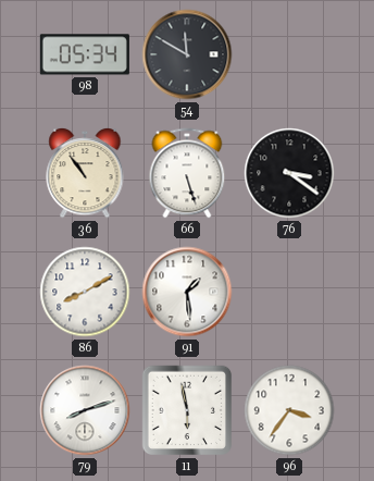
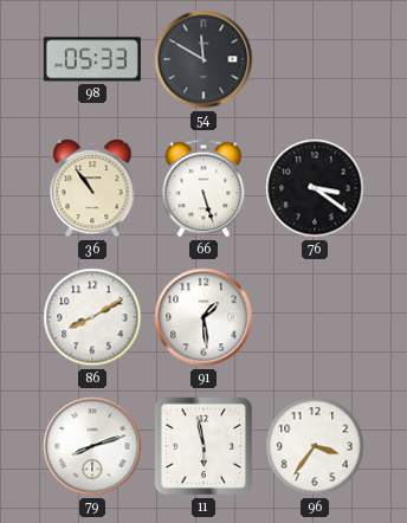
98: 05:34 -> 05:33 (92, 59)
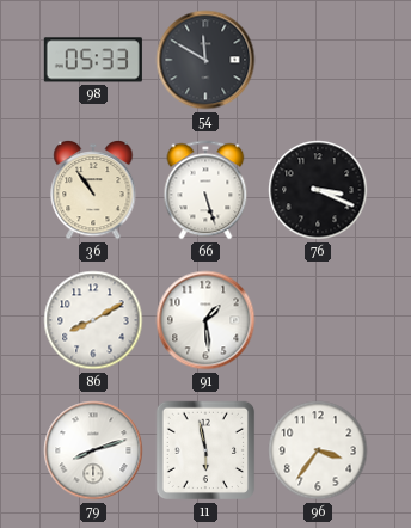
76: 3:21 -> 3:19 (318, 190)
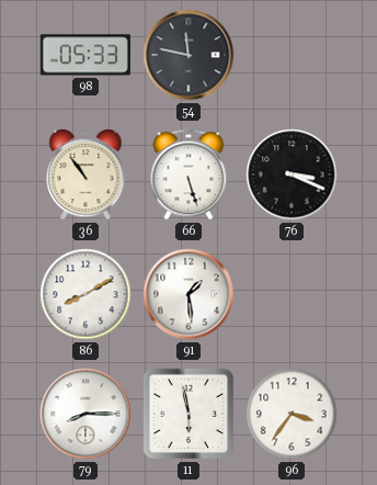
54: 11:50 -> 11:47 (188, 55)
79: 8:12 -> 8:15 (85, 414)
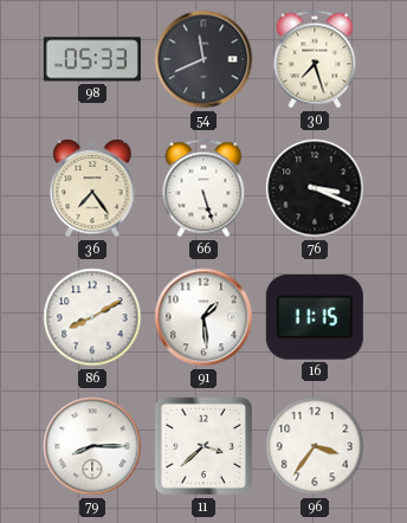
54: 11:47 -> 11:41 (204, 59)
30: none -> 7:27 (315, 59)
36: 10:54 -> 7:24 (92, 188)
16: none -> 11:15 (315, 317)
11: 5:58 -> 3:38 (204, 446)
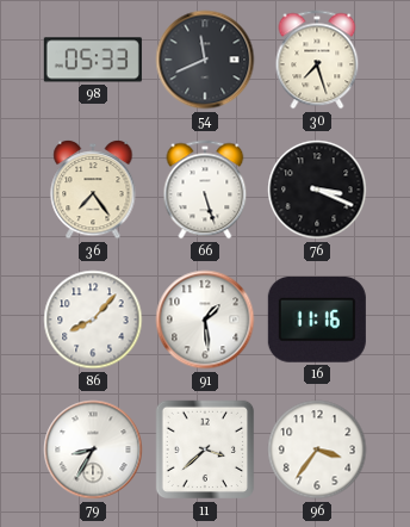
86: 8:10 -> 8:07 (93, 320)
16: 11:15 -> 11:16 (317, 320)
79: 8:15 -> 8:35 (93, 449)
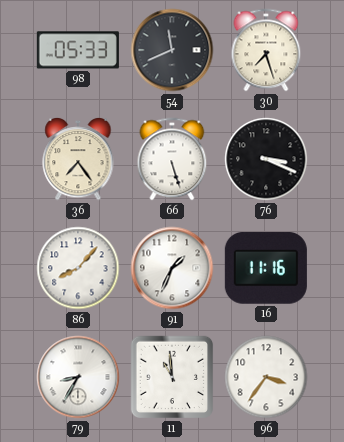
91: 1:29 -> 1:34 (172, 268)
11: 3:38 -> 10:59 (172, 377)
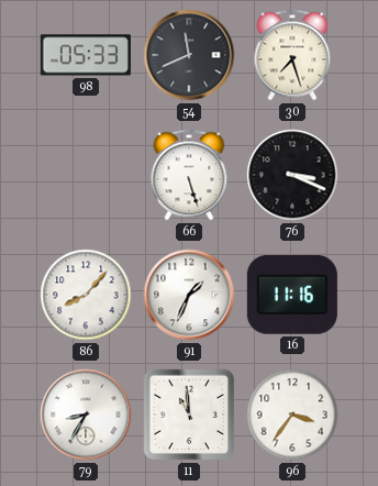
36: 7:24 -> none (78, 159)
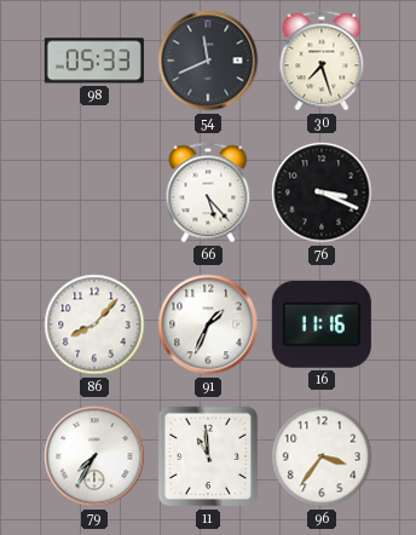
66: 5:27 -> 5:23 (208, 192)
79: 8:35 -> 7:35 (94, 456)
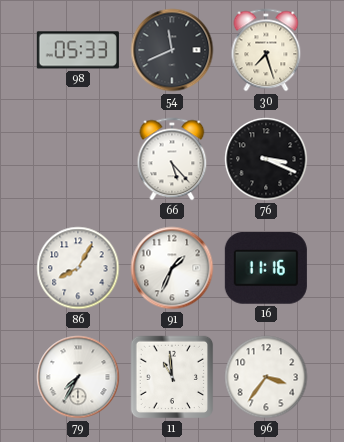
86: 8:07 -> 8:05 (78, 268)
